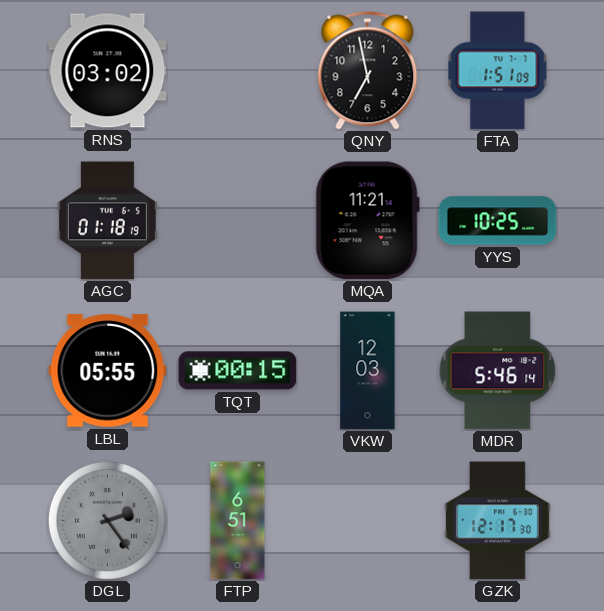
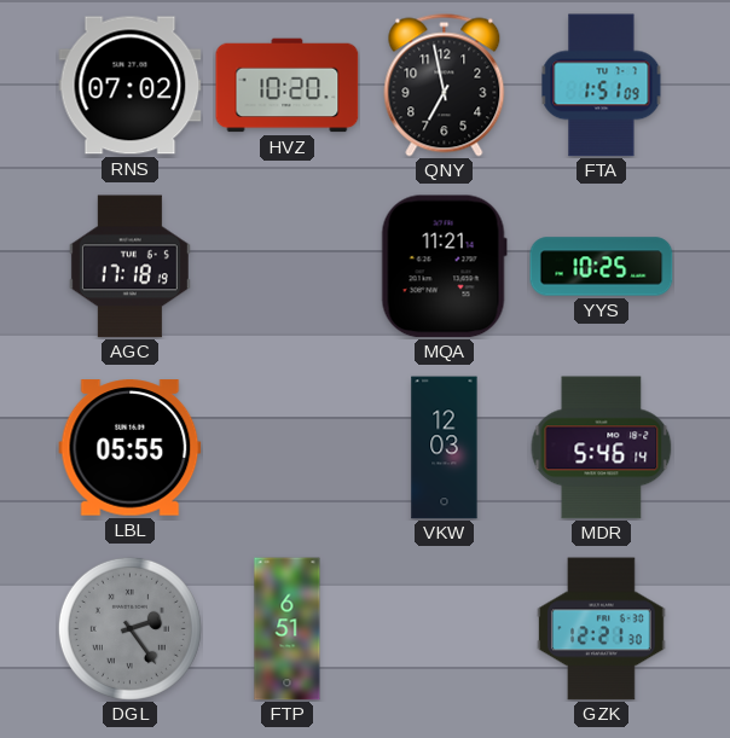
RNS: 03:02 -> 07:02 (131, 86)
HVZ: none -> 10:20 (288, 86)
AGC: 01:18 -> 17:18 (129, 267)
TQT: 00:15 -> none (238, 371)
GZK: 12:17 -> 12:21 (602, 629)
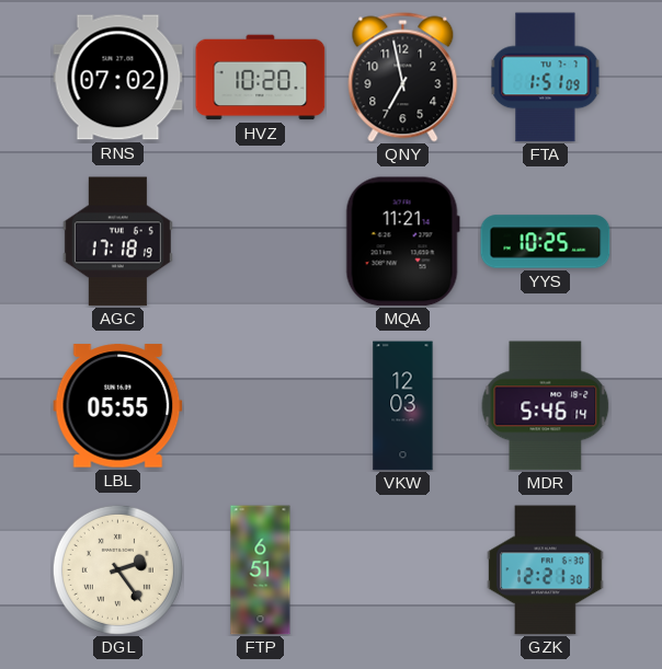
DGL dial: grey -> cream (117, 569)
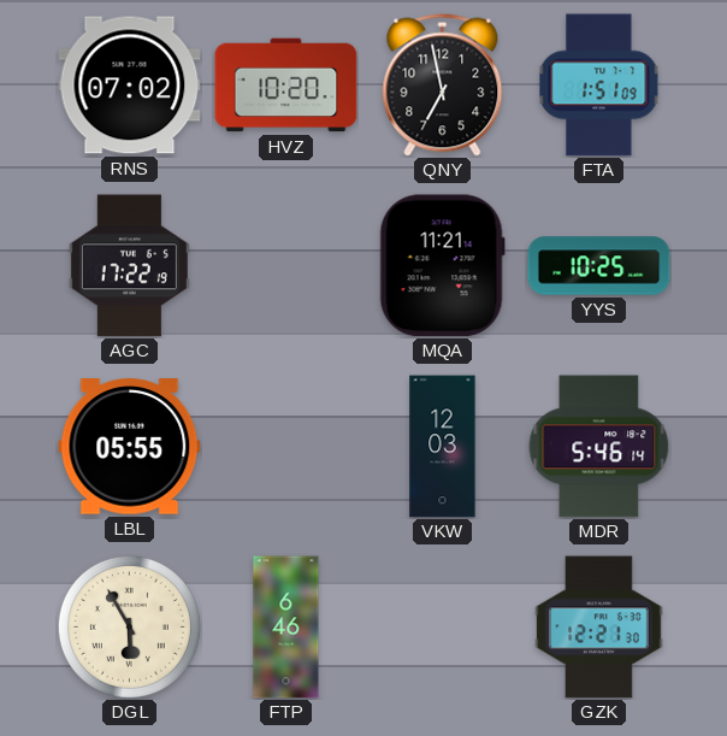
AGC: 17:18 -> 17:22 (129, 266)
DGL: 2:24 -> 5:55 (129, 626)
FTP: 6:51 -> 6:46 (286, 628)
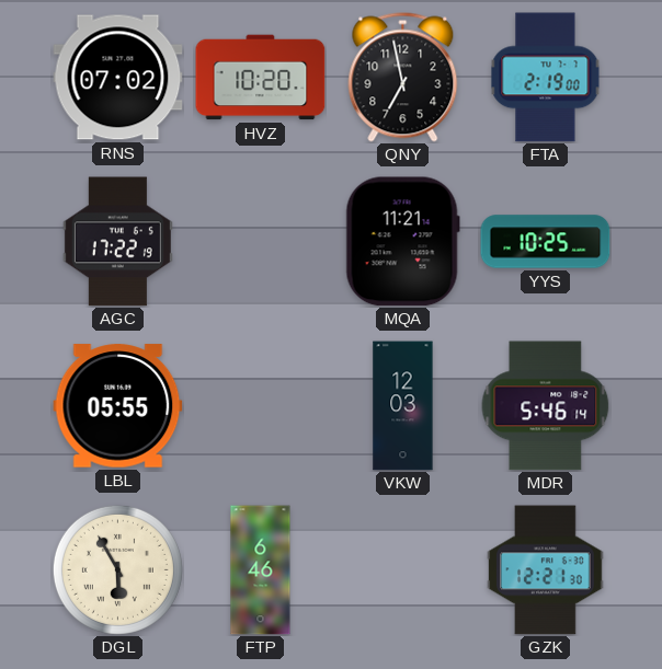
FTA: 1:51 -> 2:19 (546, 78)
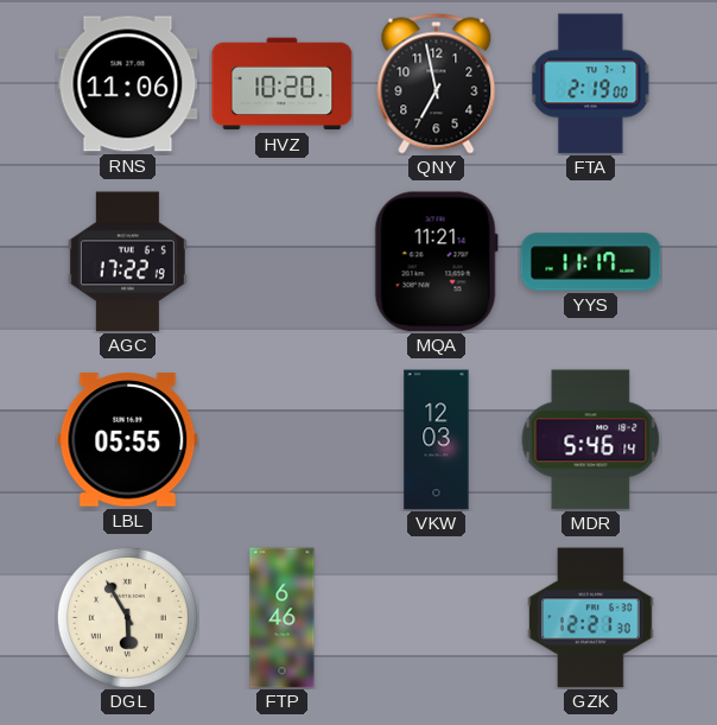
RNS: 07:02 -> 11:06 (128, 84)
YYS: 10:25 -> 11:17 (591, 262)
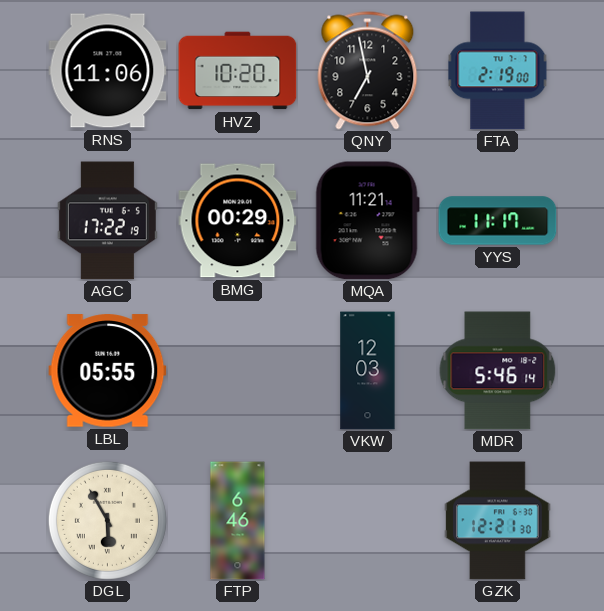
BMG: none -> 00:29 (238, 221)
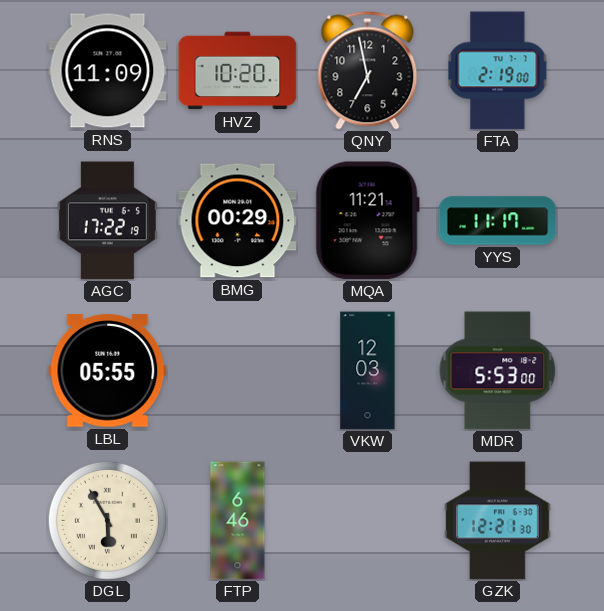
RNS: 11:06 -> 11:09 (108, 71)
MDR: 5:46 -> 5:53 (498, 371)
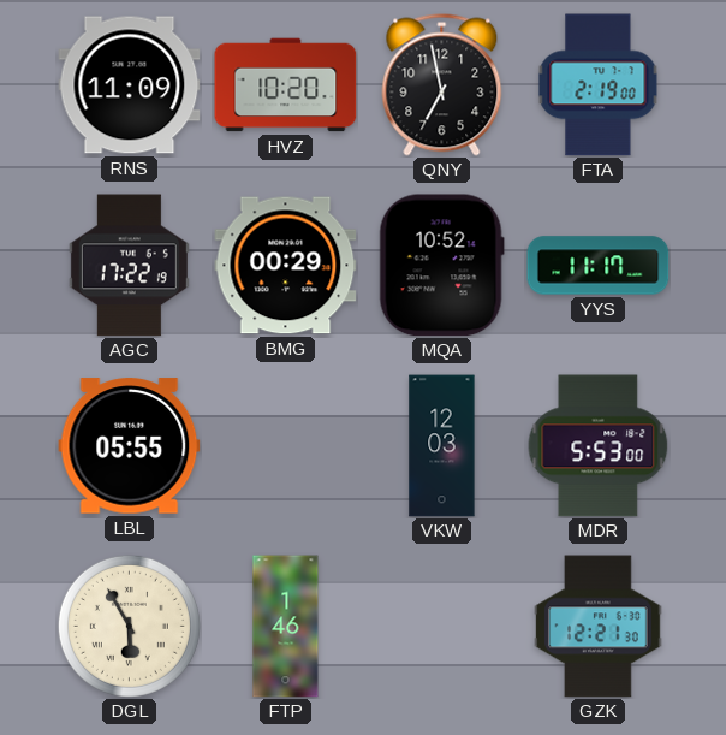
MQA: 11:21 -> 10:52 (441, 266)
FTP: 6:46 -> 1:46 (286, 627)
